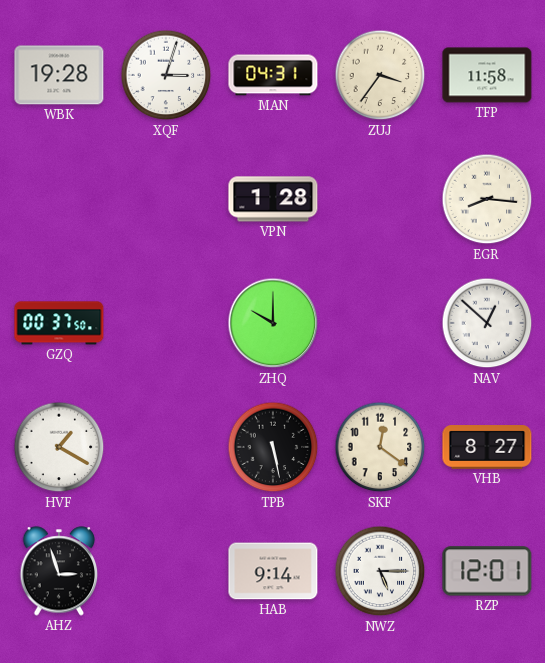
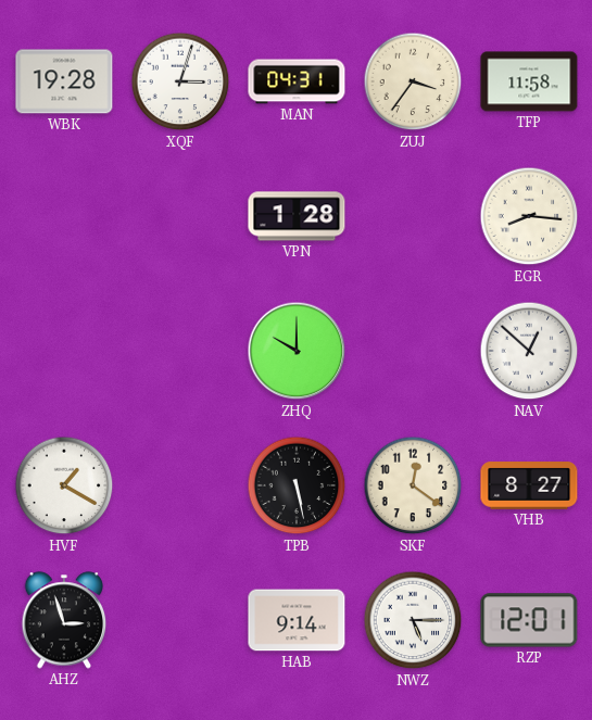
GZQ: 00:37 -> none (59, 323)
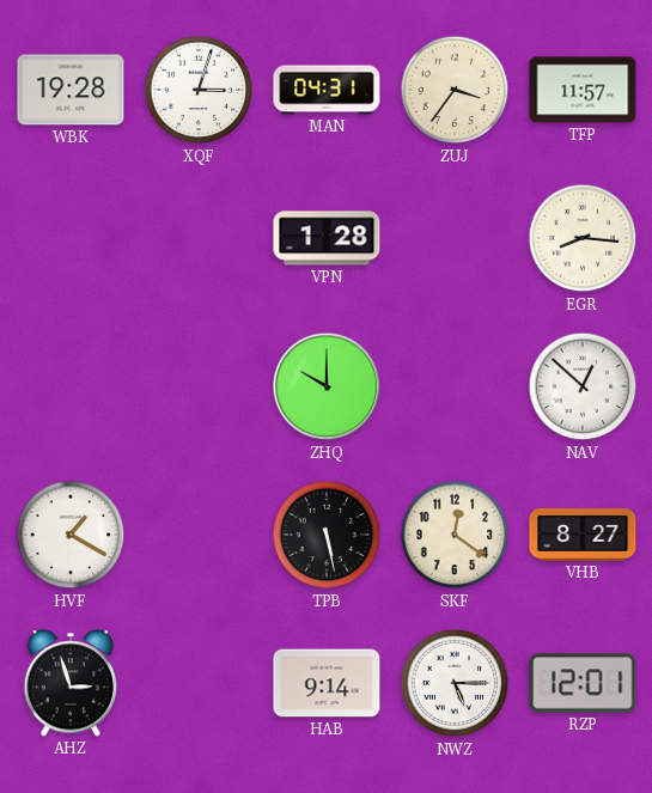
TFP: 11:58 -> 11:57 (583, 90)
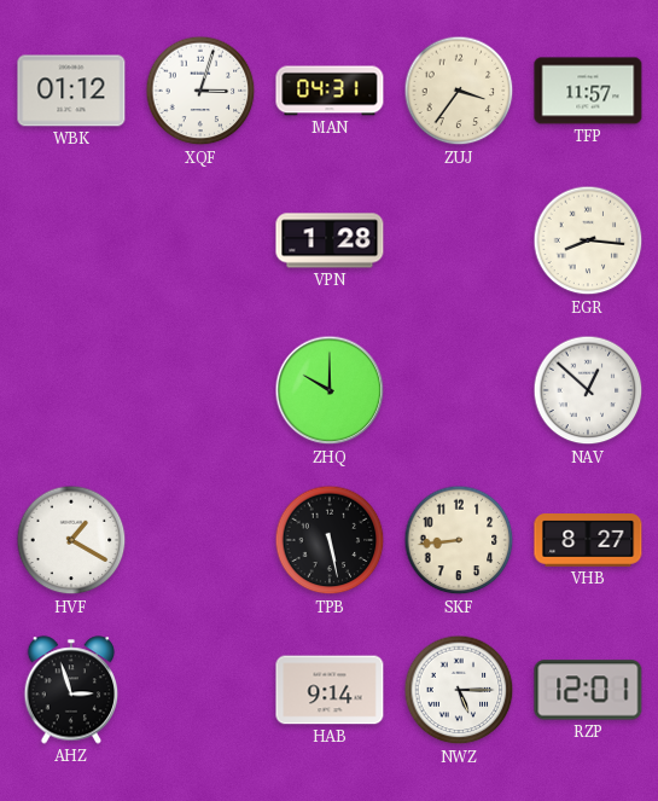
WBK: 19:28 -> 01:12 (71, 91)
SKF: 12:21 -> 8:44 (459, 540)
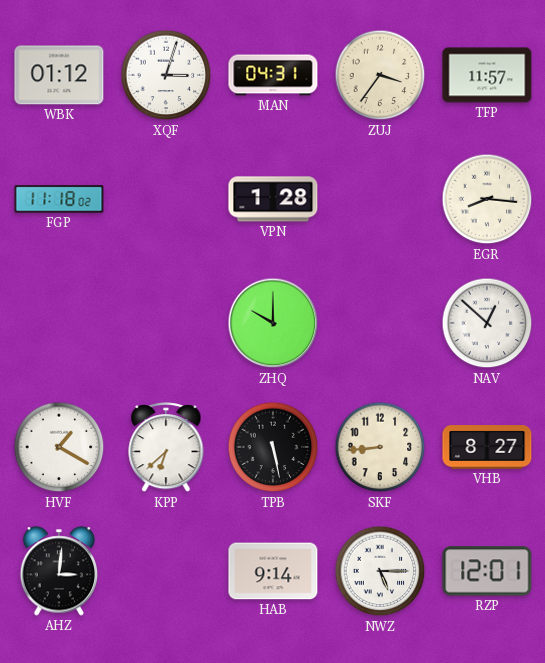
FGP: none -> 11:18 (59, 199)
KPP: none -> 6:38 (166, 448)
AHZ: 2:57 -> 3:01 (59, 571)
